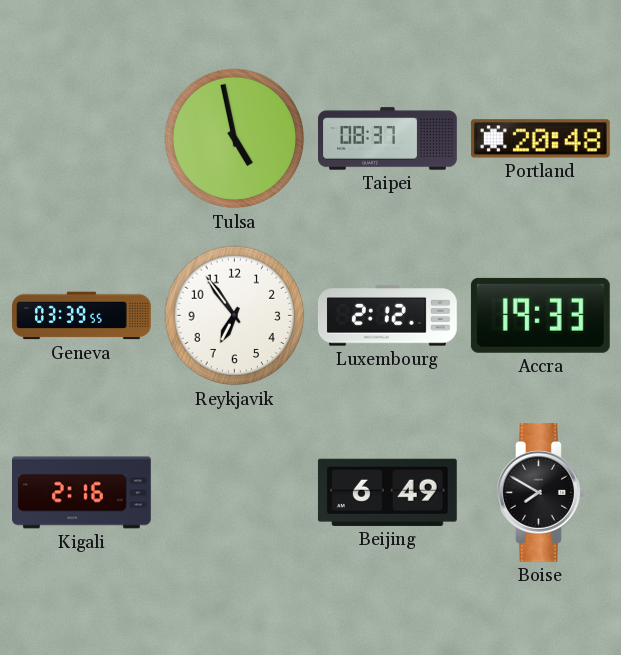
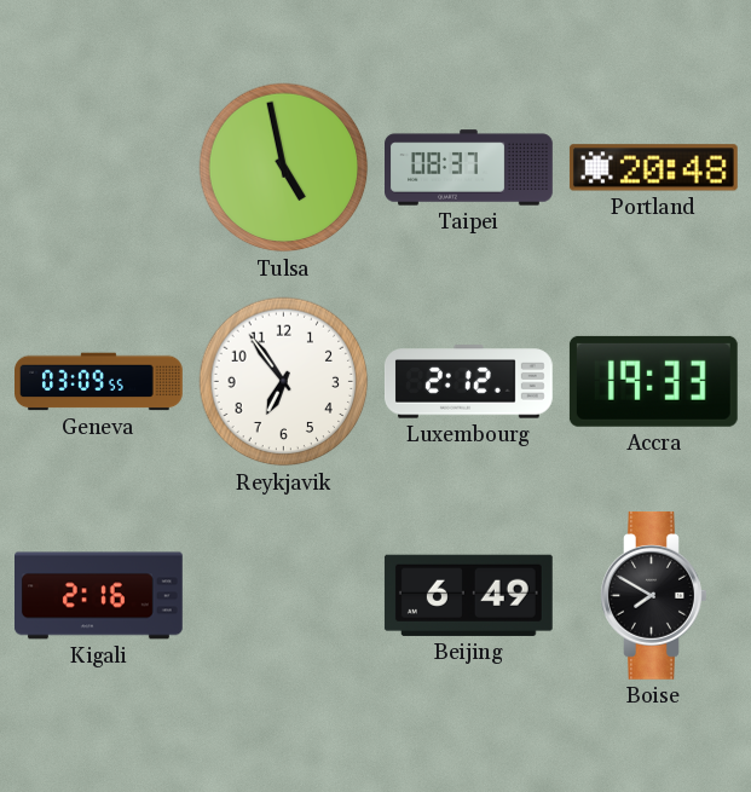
Geneva: 03:39 -> 03:09 (99, 382)
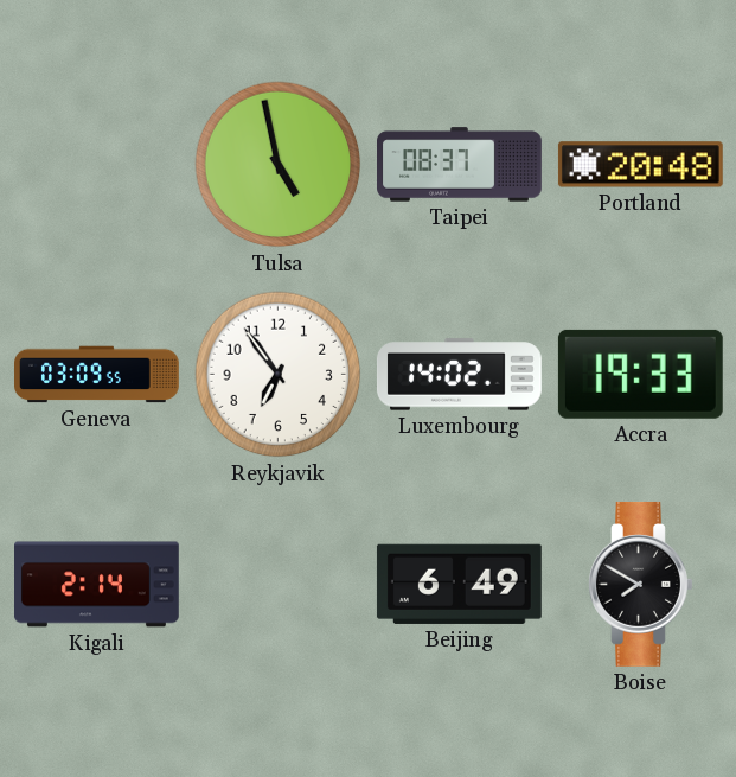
Luxembourg: 2:12 -> 14:02 (459, 375)
Kigali: 2:16 -> 2:14 (97, 585)
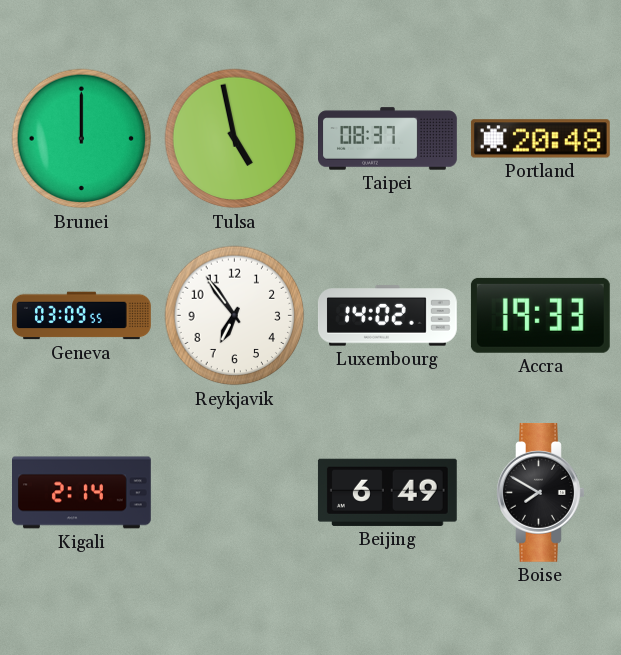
Brunei: none -> 12:00 (82, 139)
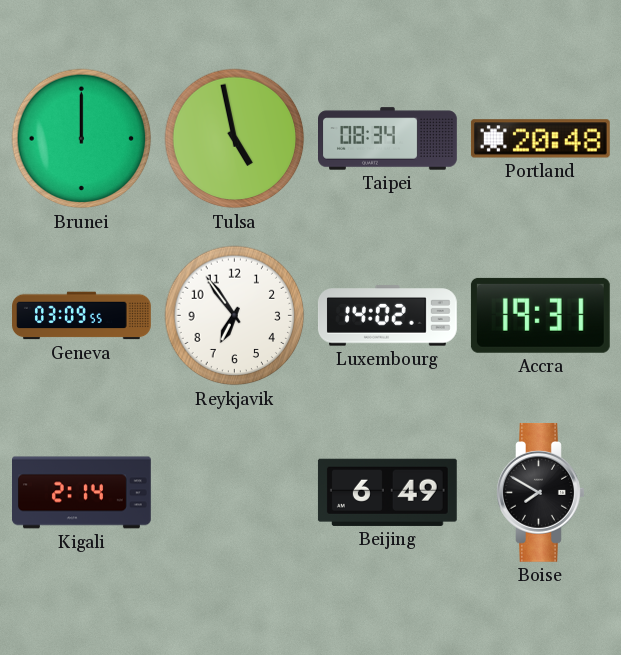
Taipei: 08:37 -> 08:34 (388, 139)
Accra: 19:33 -> 19:31 (540, 315)
